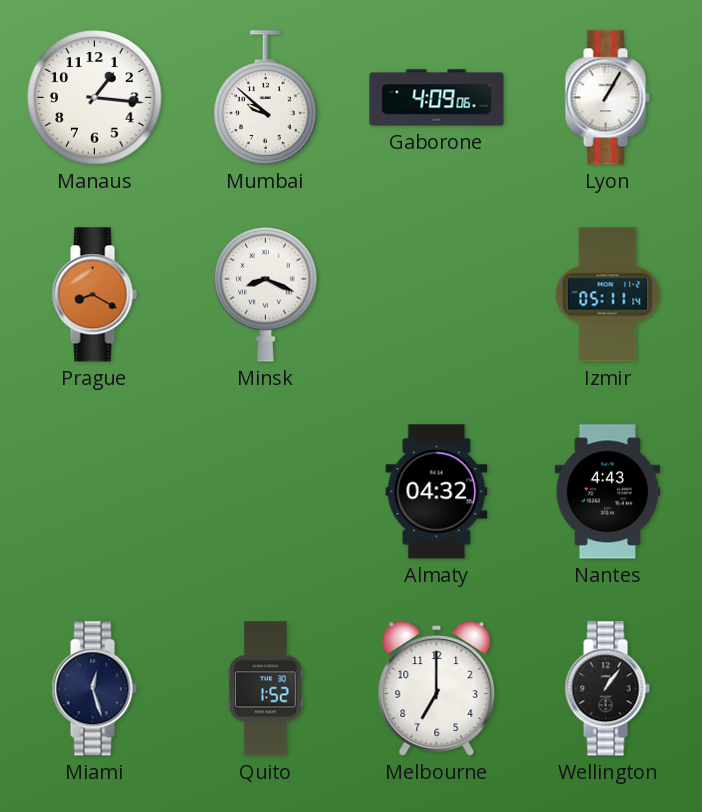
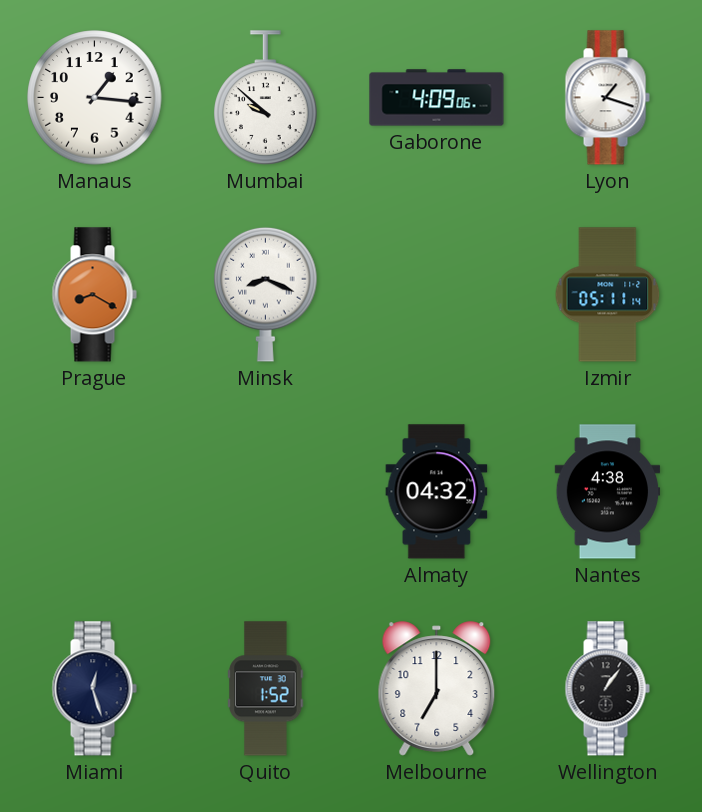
Lyon: 1:05 -> 1:18 (607, 98)
Nantes: 4:43 -> 4:38 (608, 492)
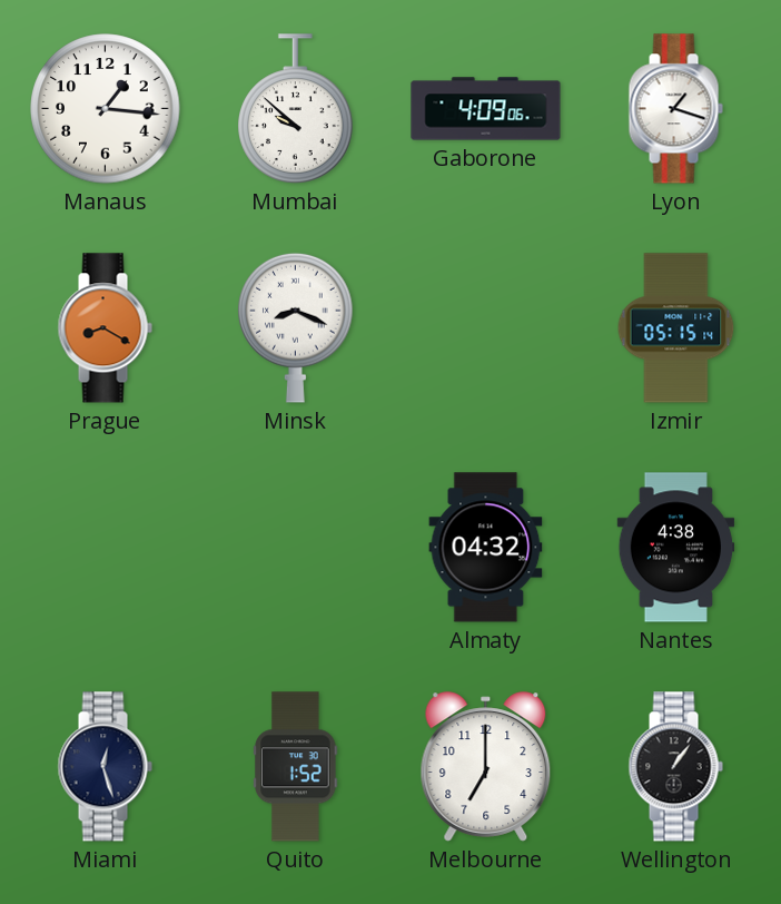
Izmir: 05:11 -> 05:15 (676, 328)
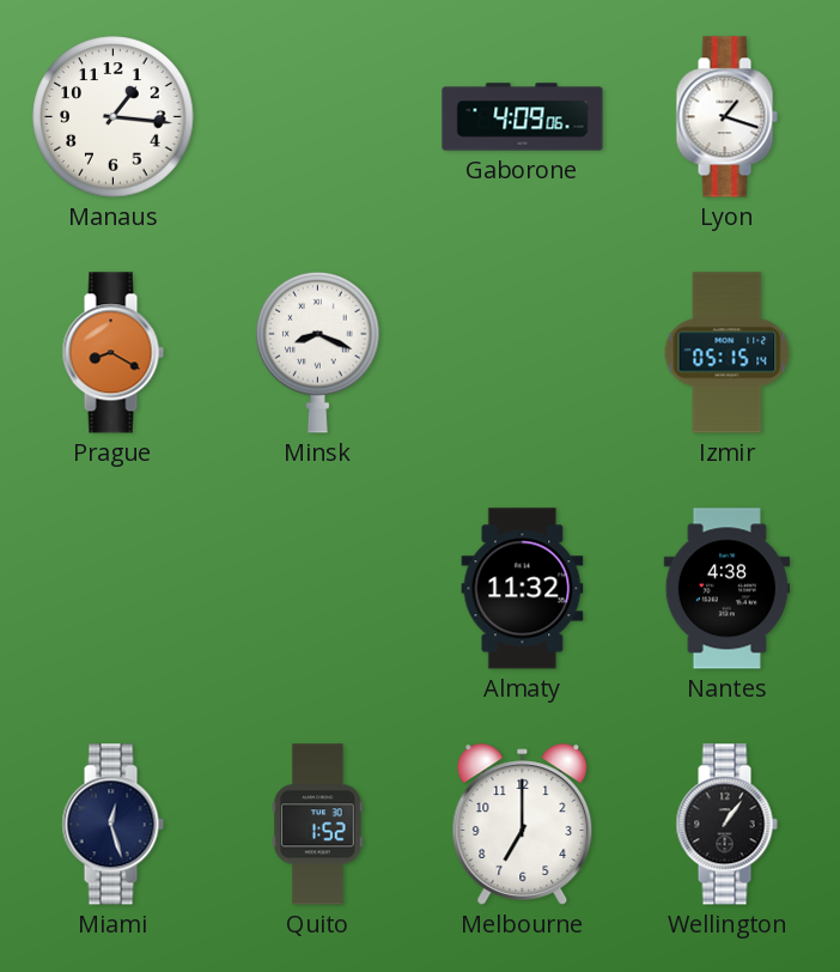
Mumbai: 9:52 -> none (296, 109)
Almaty: 04:32 -> 11:32 (523, 589)
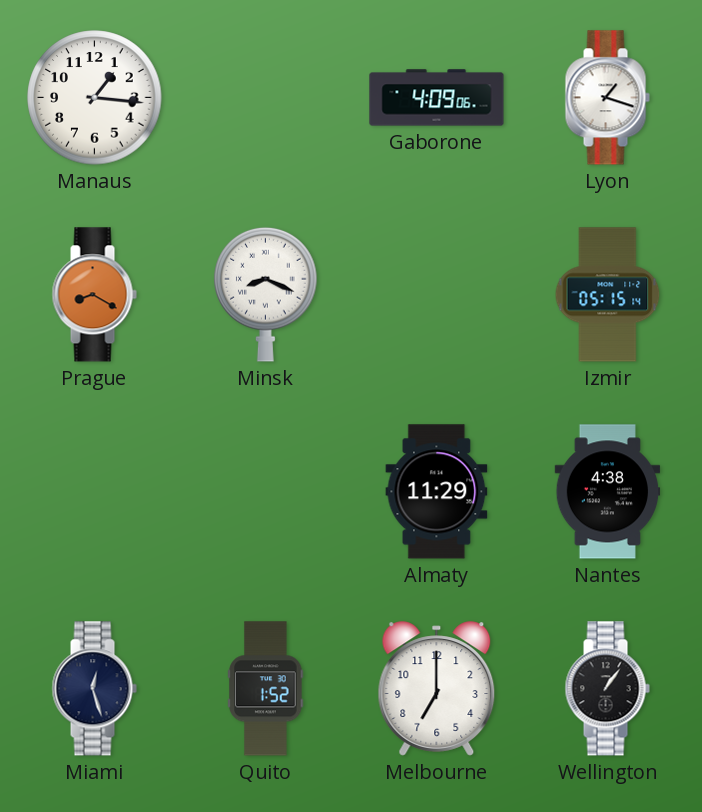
Almaty: 11:32 -> 11:29 (437, 492)
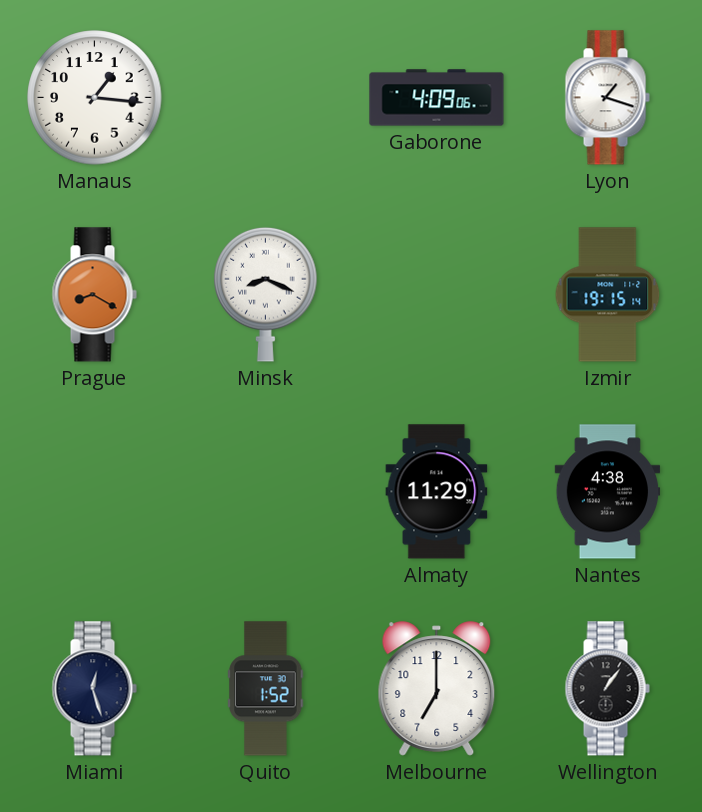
Izmir: 05:15 -> 19:15 (608, 295)
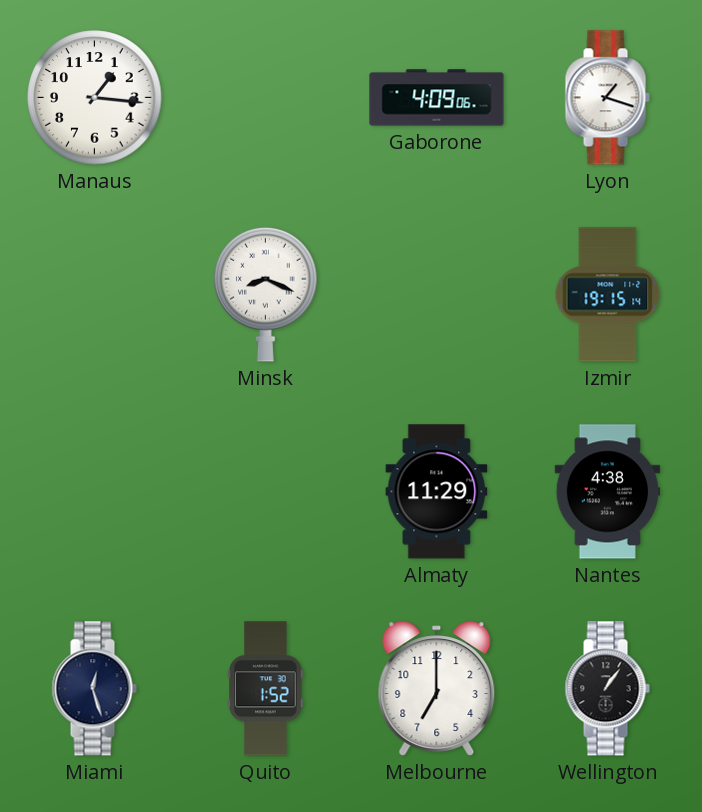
Prague: 8:20 -> none (94, 295)
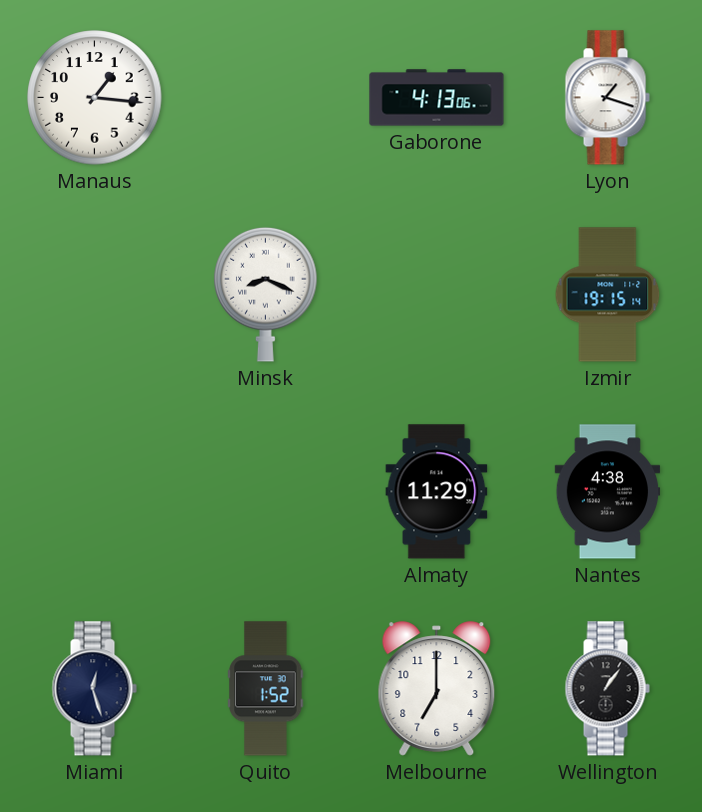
Gaborone: 4:09 -> 4:13 (437, 98)
